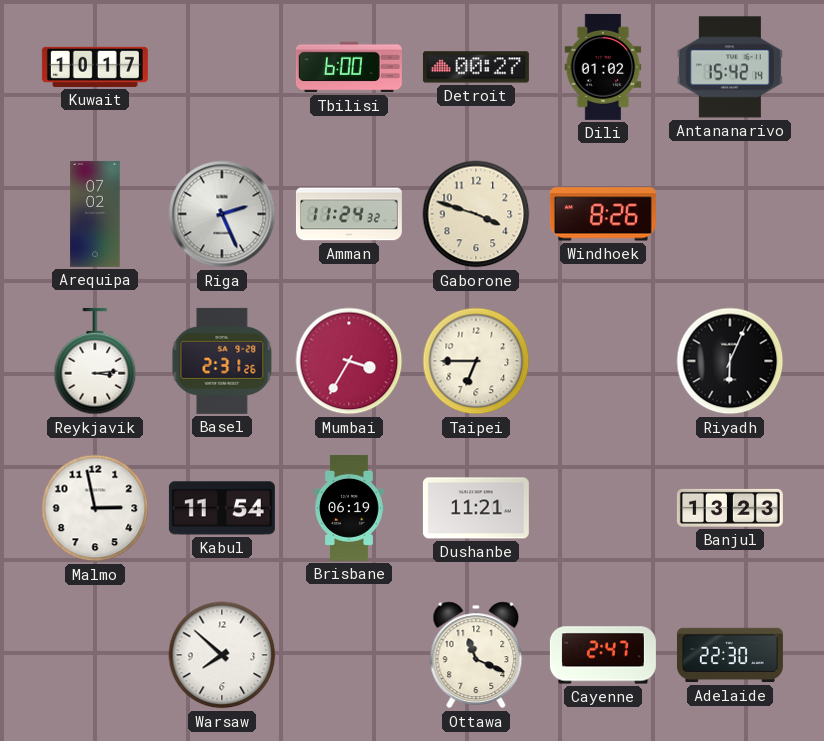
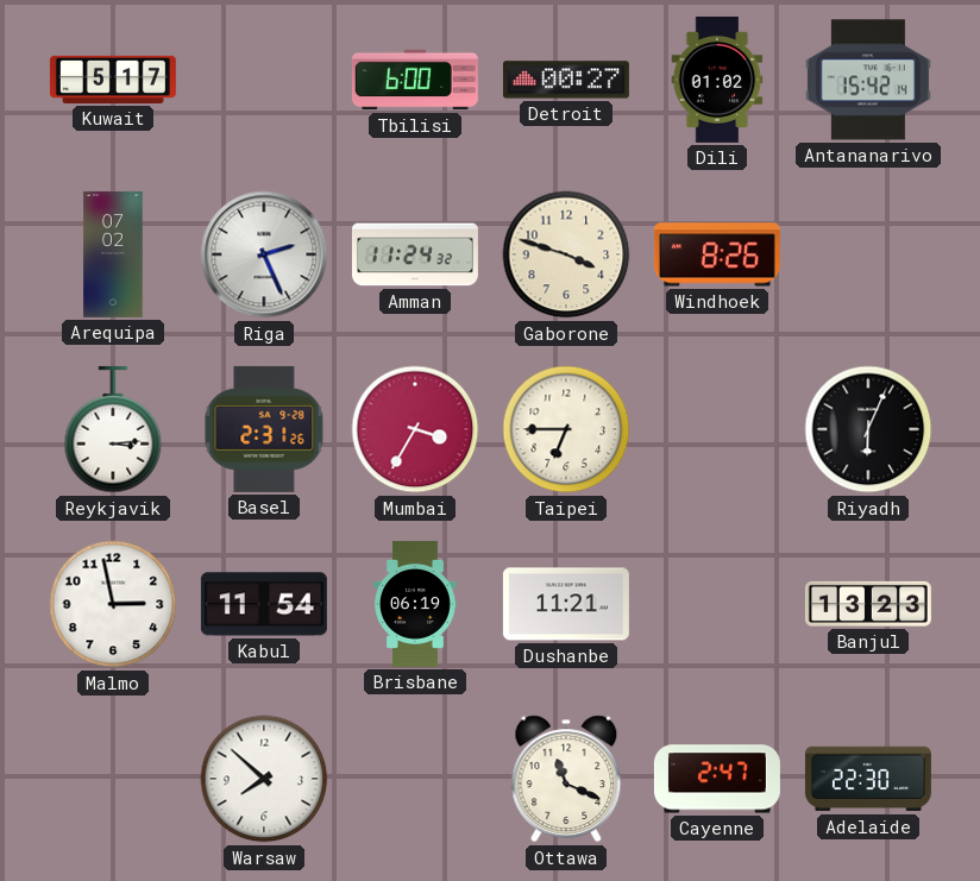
Kuwait: 10:17 -> 5:17 (113, 80)
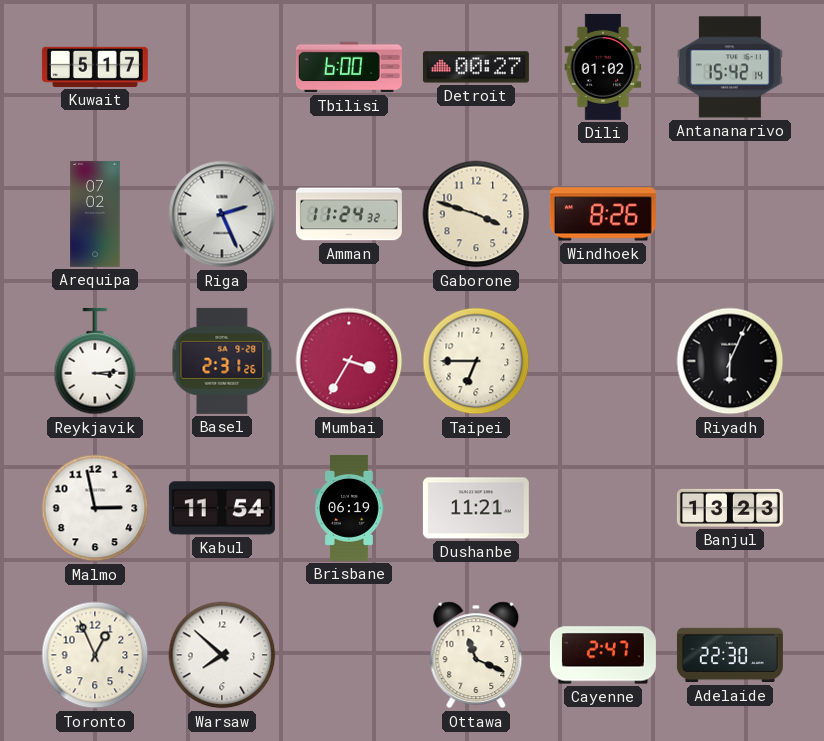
Toronto: none -> 12:56 (95, 655)
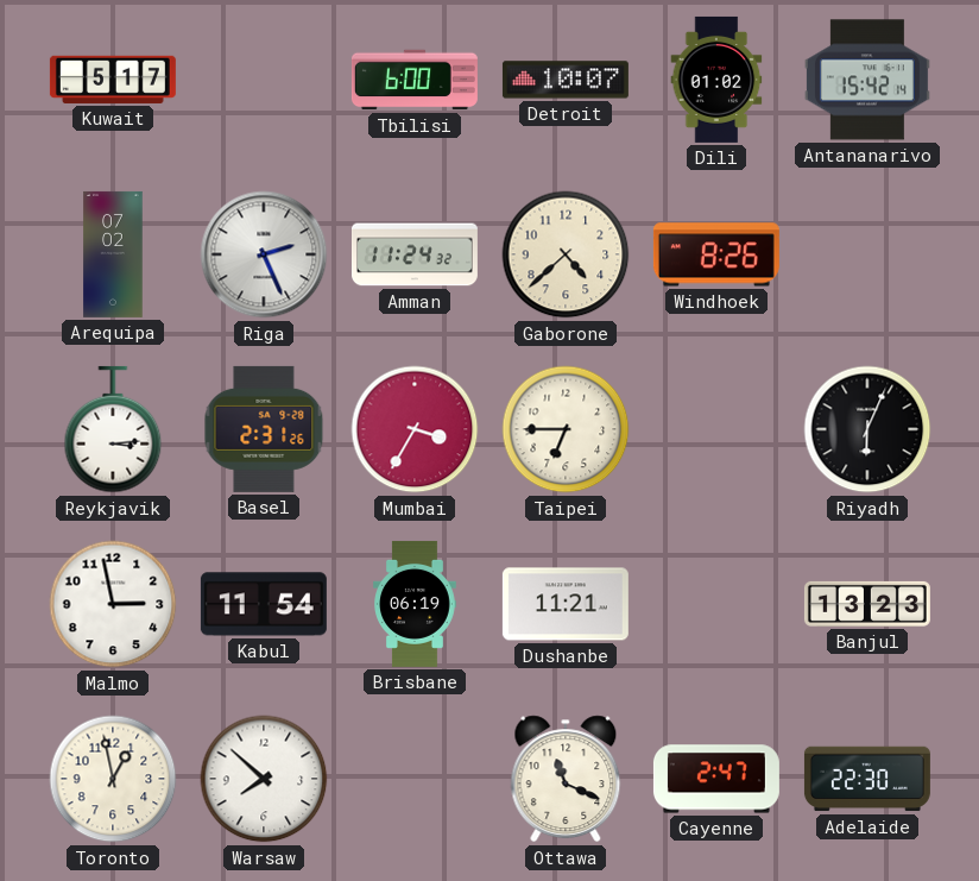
Detroit: 00:27 -> 10:07 (566, 80)
Gaborone: 3:48 -> 4:38 (566, 254)
Toronto: 12:56 -> 12:58 (113, 779)
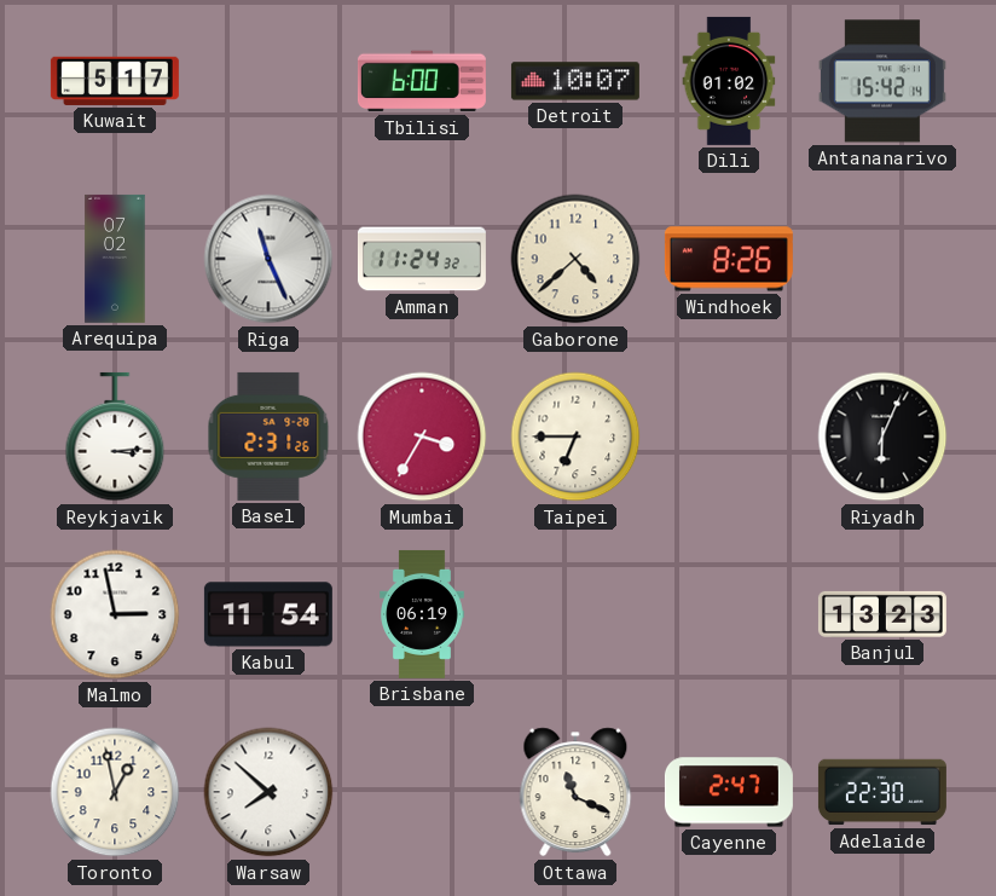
Riga: 2:26 -> 11:26 (268, 259)
Dushanbe: 11:21 -> none (566, 604)
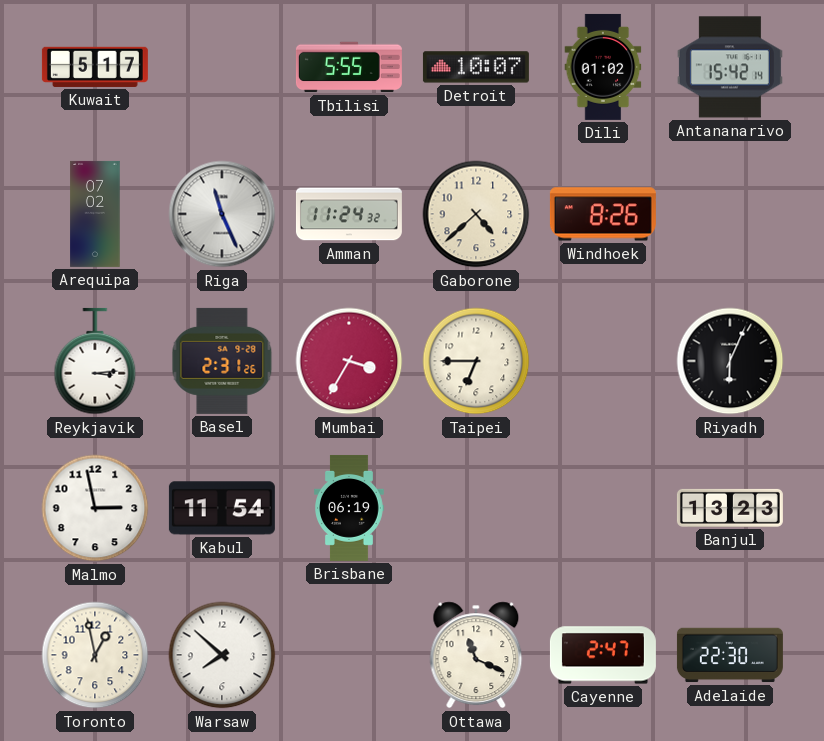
Tbilisi: 6:00 -> 5:55 (349, 67)
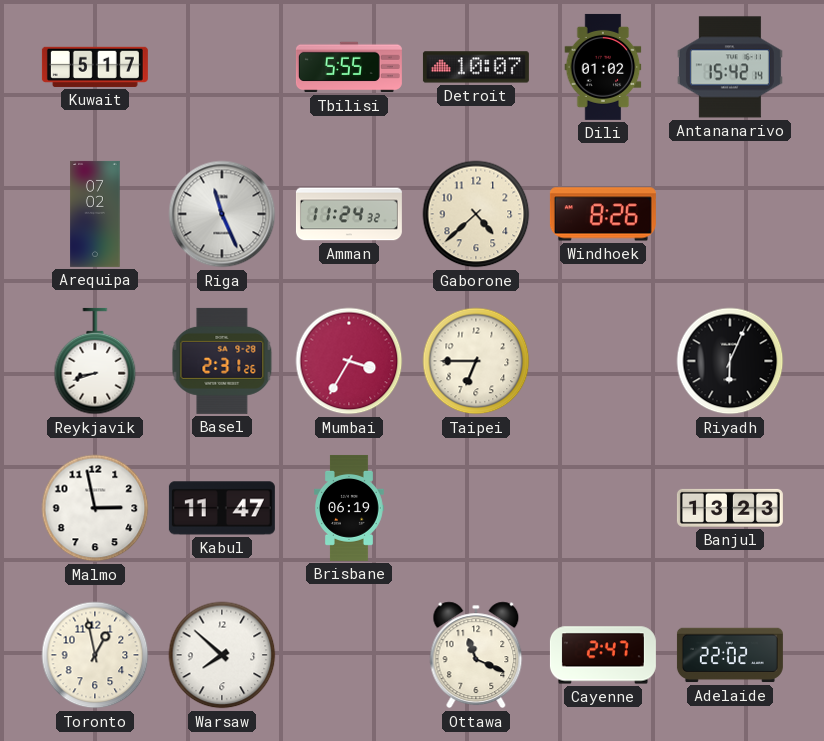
Reykjavik: 3:14 -> 8:42 (95, 361)
Kabul: 11:54 -> 11:47 (222, 508)
Adelaide: 22:30 -> 22:02 (730, 655)
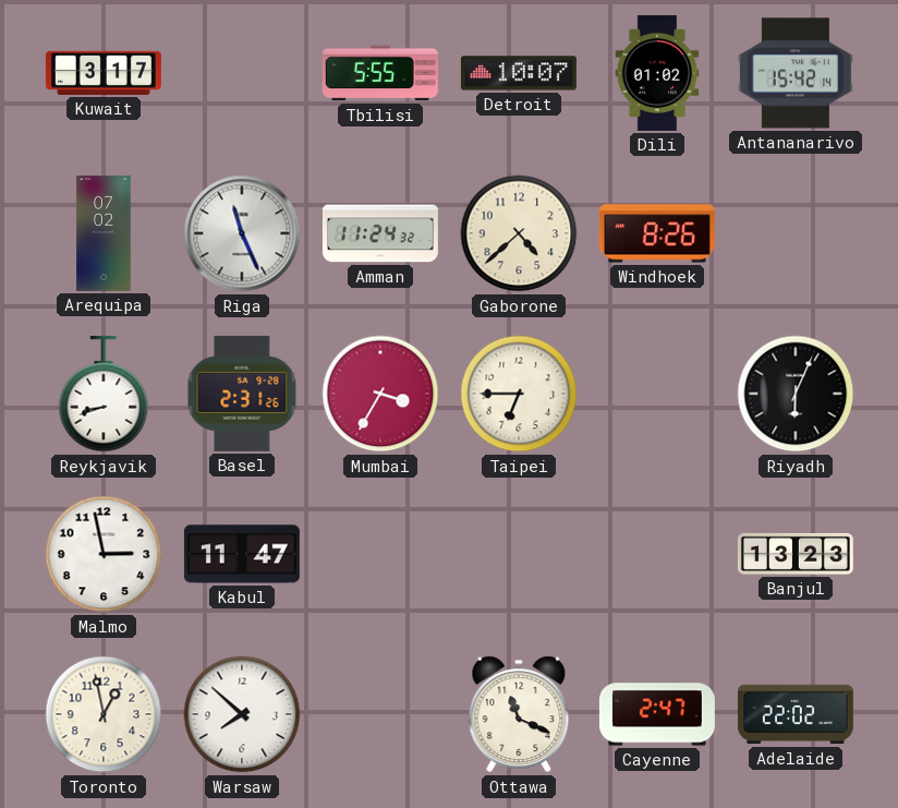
Kuwait: 5:17 -> 3:17 (104, 73)
Brisbane: 06:19 -> none (350, 508)
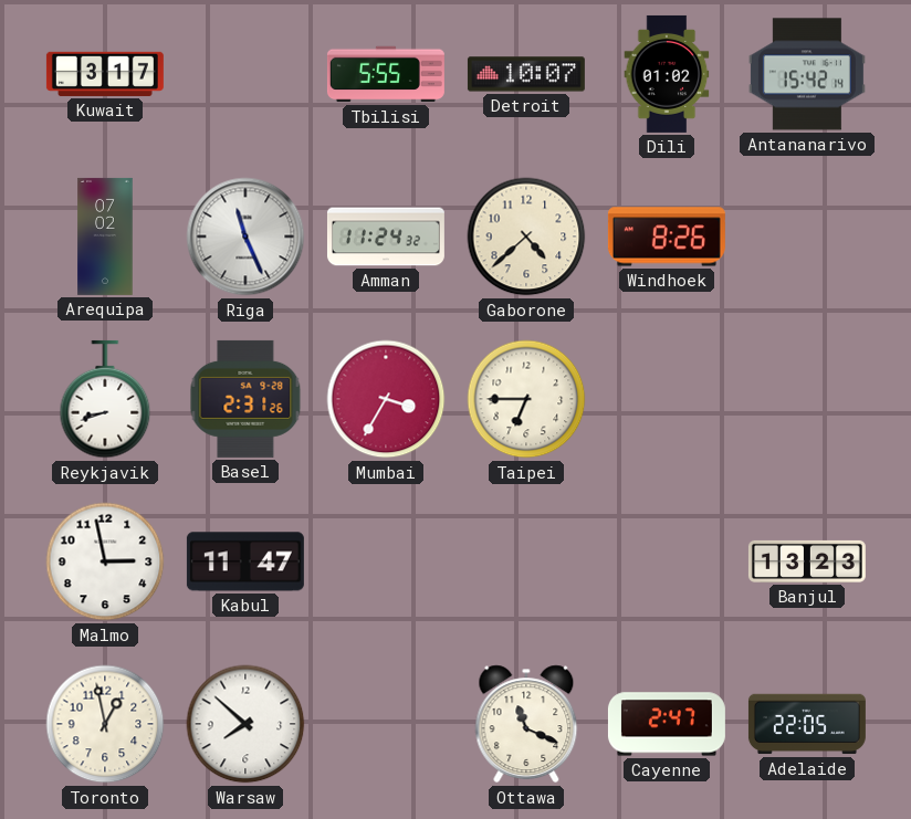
Riyadh: 6:04 -> none (796, 394)
Adelaide: 22:02 -> 22:05 (807, 724)
